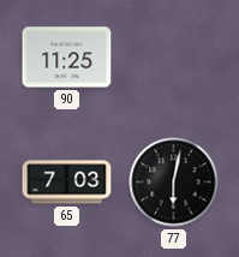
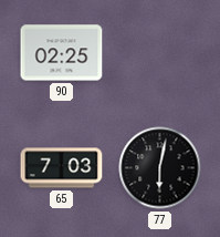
90: 11:25 -> 02:25 (62, 53)
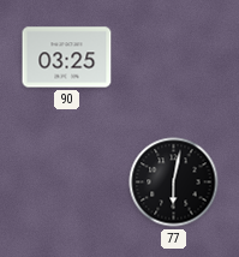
90: 02:25 -> 03:25 (67, 58)
65: 7:03 -> none (62, 168)
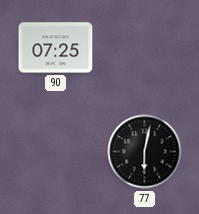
90: 03:25 -> 07:25 (56, 48)
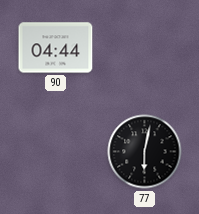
90: 07:25 -> 04:44 (56, 48)
